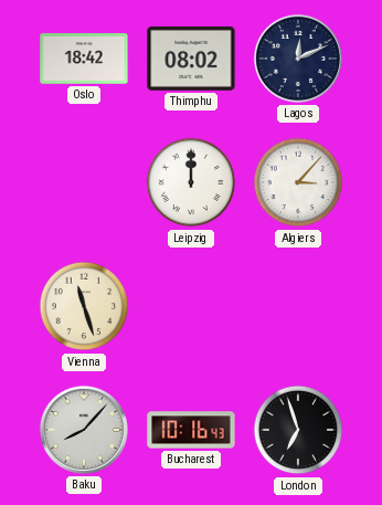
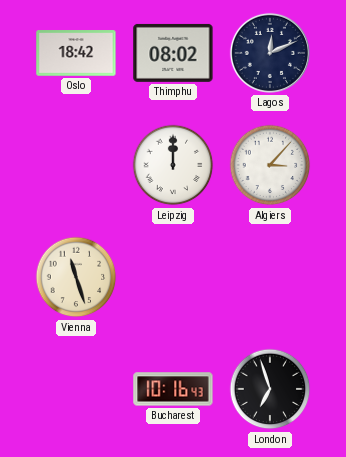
Baku: 8:07 -> none (84, 430)
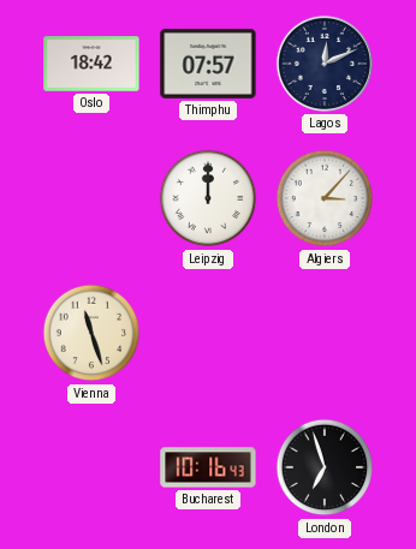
Thimphu: 08:02 -> 07:57 (208, 64)
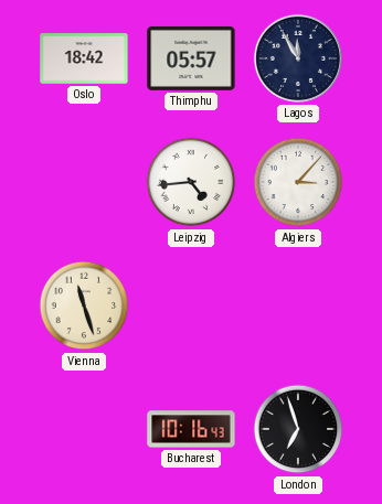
Thimphu: 07:57 -> 05:57 (191, 58)
Lagos: 12:11 -> 11:55 (298, 58)
Leipzig: 12:00 -> 4:44 (191, 182)
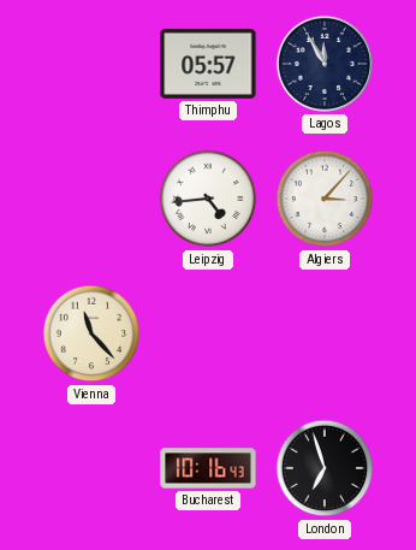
Oslo: 18:42 -> none (84, 58)
Vienna: 11:27 -> 11:23 (91, 333)
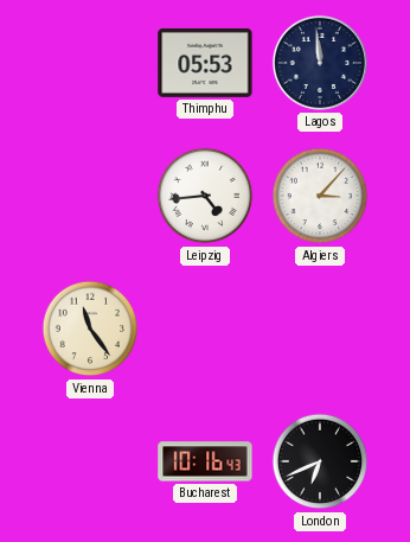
Thimphu: 05:57 -> 05:53 (205, 63)
Lagos: 11:55 -> 11:59 (320, 63)
Vienna: 11:23 -> 11:24 (90, 329)
London: 6:57 -> 6:41 (320, 461)
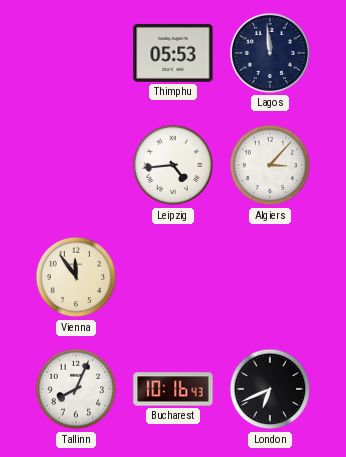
Vienna: 11:24 -> 11:54 (76, 277)
Tallinn: none -> 8:04 (76, 389)
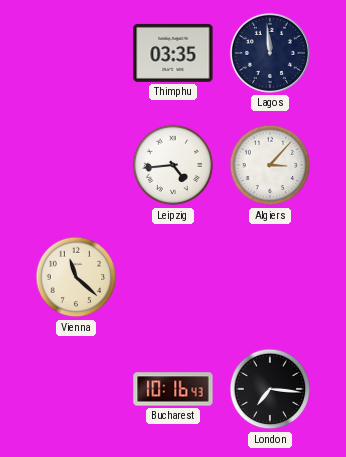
Thimphu: 05:53 -> 03:35 (173, 53)
Vienna: 11:54 -> 11:22 (76, 277)
Tallinn: 8:04 -> none (76, 389)
London: 6:41 -> 7:16 (270, 389)
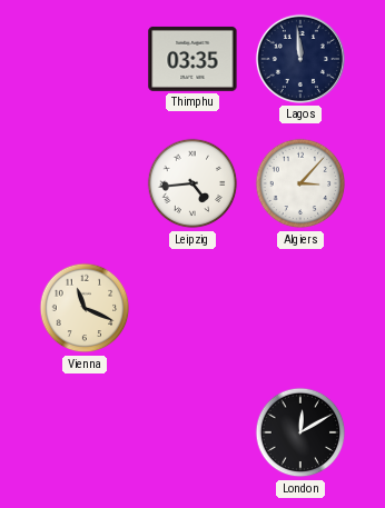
Vienna: 11:22 -> 11:19 (85, 308)
Bucharest: 10:16 -> none (173, 389)
London: 7:16 -> 12:10 (300, 432)
